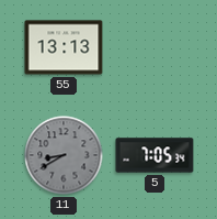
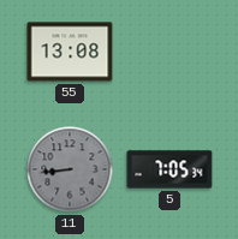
55: 13:13 -> 13:08 (70, 52)
11: 8:40 -> 8:44 (70, 169)
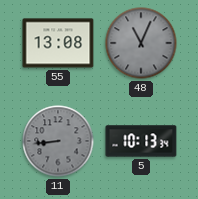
48: none -> 11:04 (141, 43)
5: 7:05 -> 10:13 (141, 141)
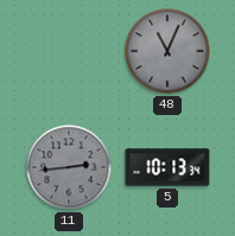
55: 13:08 -> none (58, 43)
11: 8:44 -> 2:44 (69, 167)
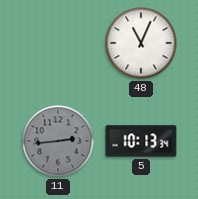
48 dial: grey -> white (141, 43)
